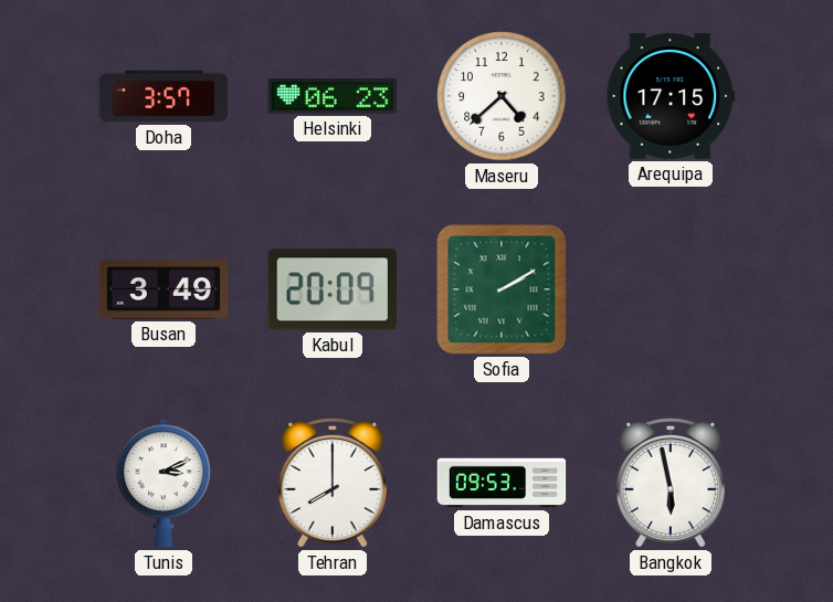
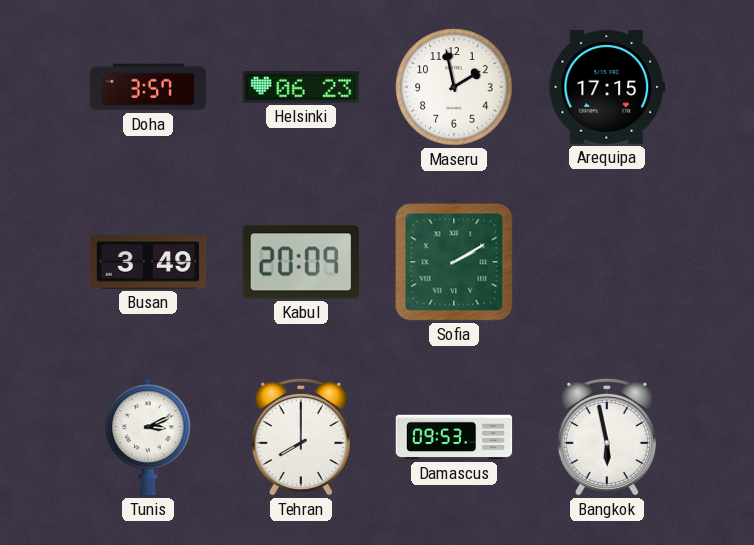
Maseru: 4:38 -> 1:58 (454, 87)
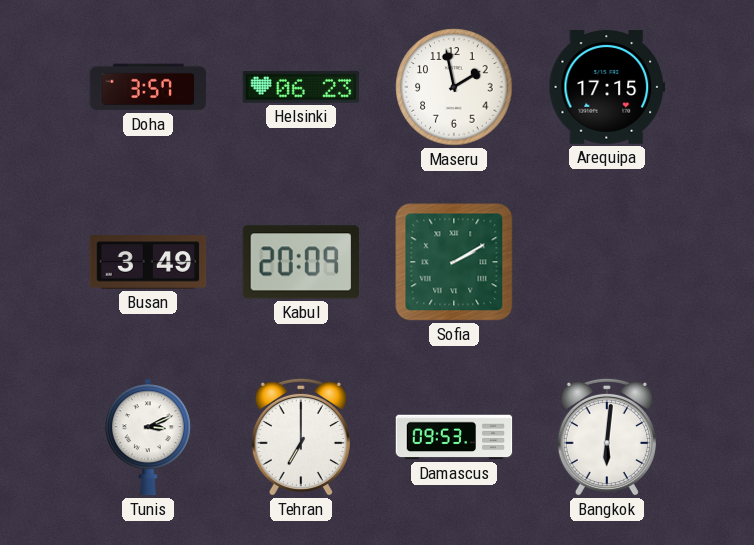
Tehran: 8:00 -> 7:00 (301, 437)
Bangkok: 5:58 -> 6:01 (607, 437)
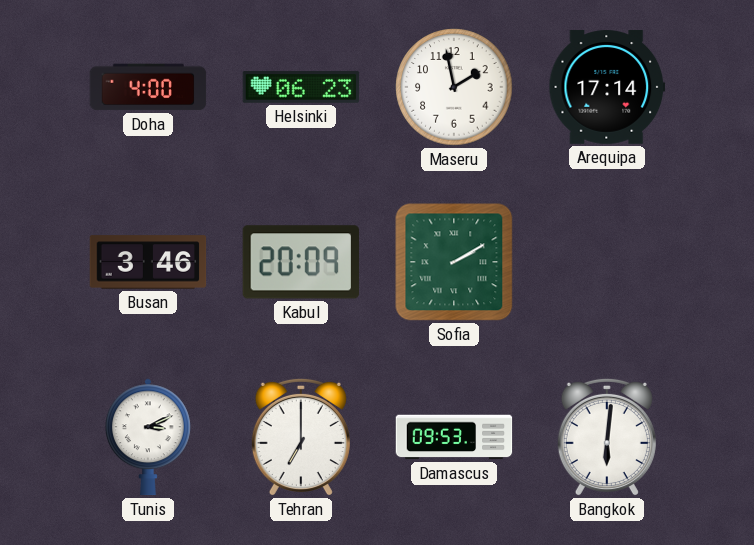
Doha: 3:57 -> 4:00 (148, 87)
Arequipa: 17:15 -> 17:14 (607, 87)
Busan: 3:49 -> 3:46 (148, 262)
